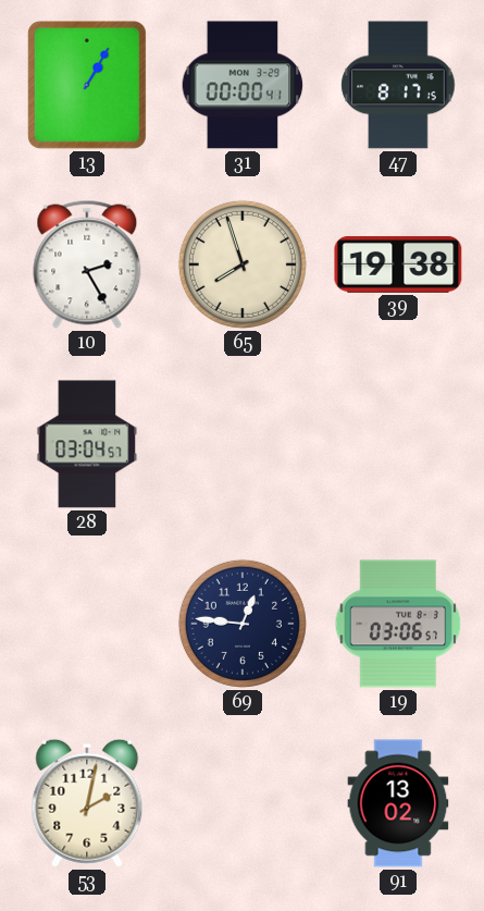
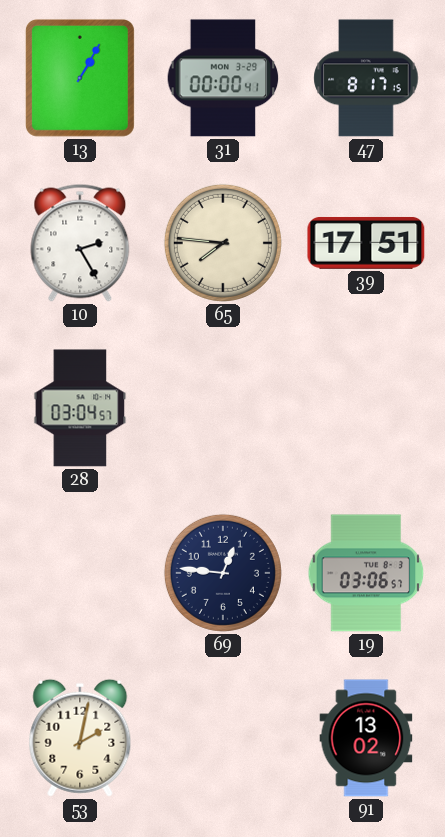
65: 7:57 -> 7:46 (223, 243)
39: 19:38 -> 17:51 (366, 243)
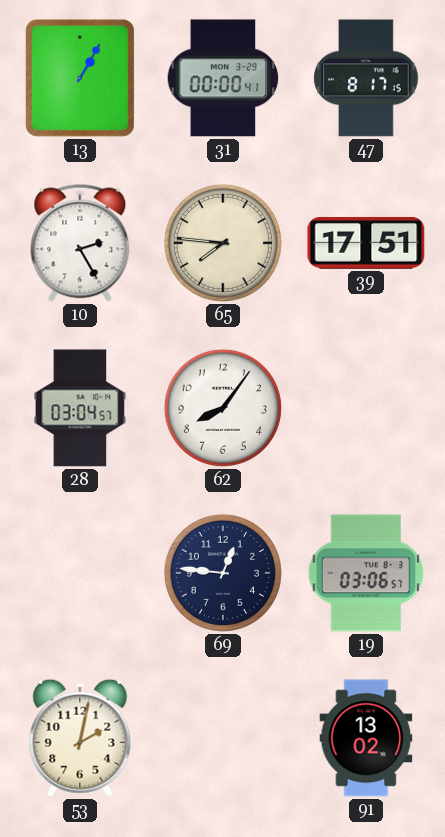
62: none -> 8:06 (223, 408)
